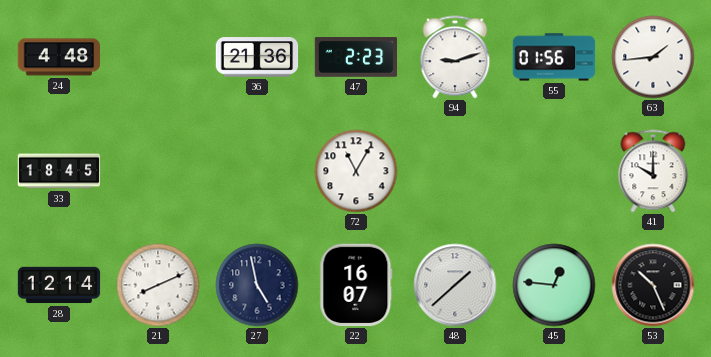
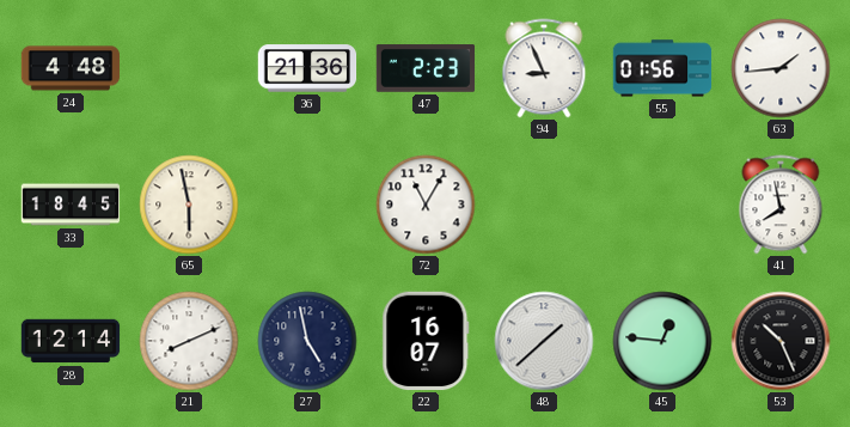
94: 9:12 -> 8:56 (544, 68)
65: none -> 5:58 (189, 205)
41: 10:00 -> 7:58 (781, 205)
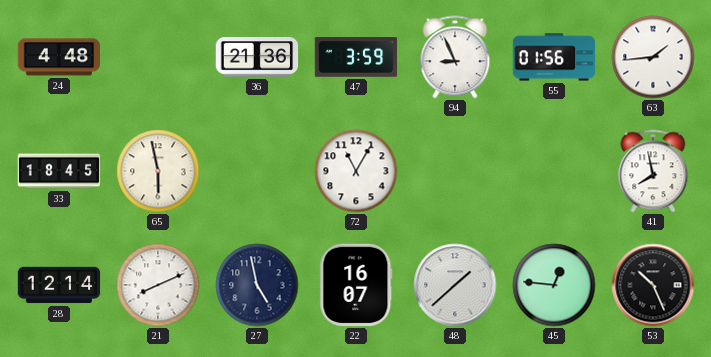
47: 2:23 -> 3:59 (356, 57)
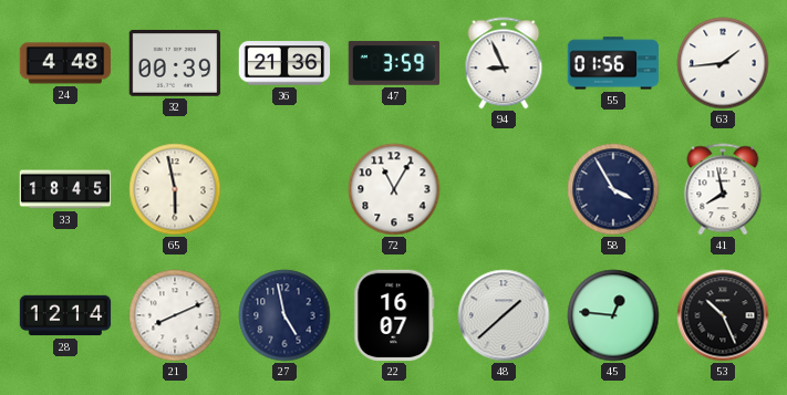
32: none -> 00:39 (175, 64)
58: none -> 3:55 (613, 189)
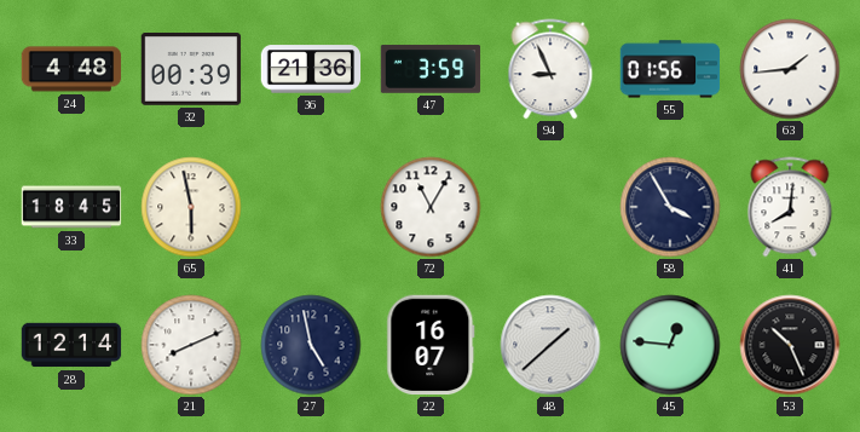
41: 7:58 -> 8:01 (790, 207)
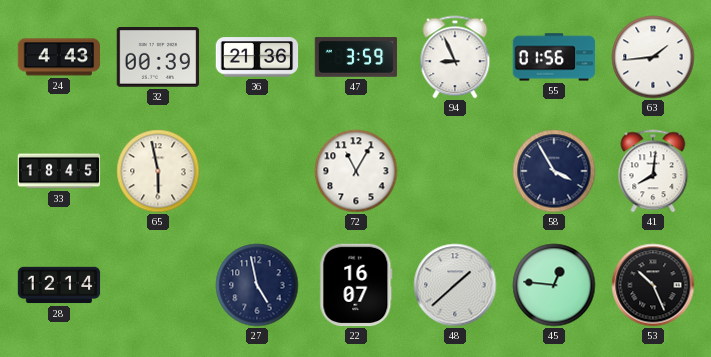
24: 4:48 -> 4:43 (59, 57)
21: 8:11 -> none (191, 345)
